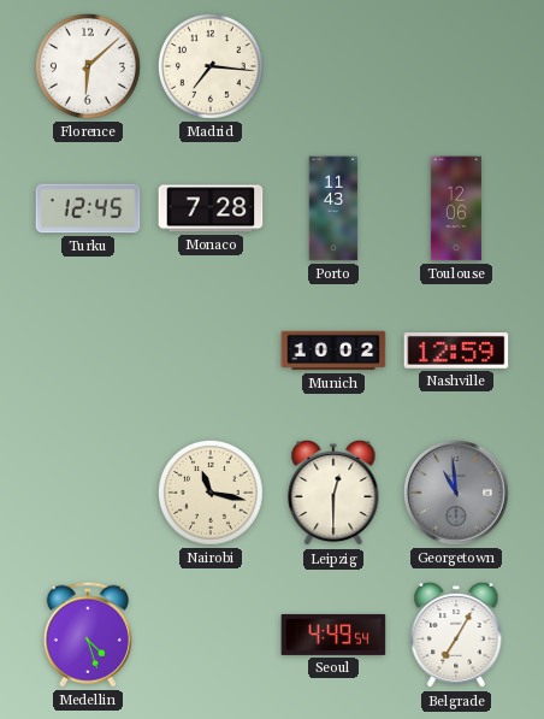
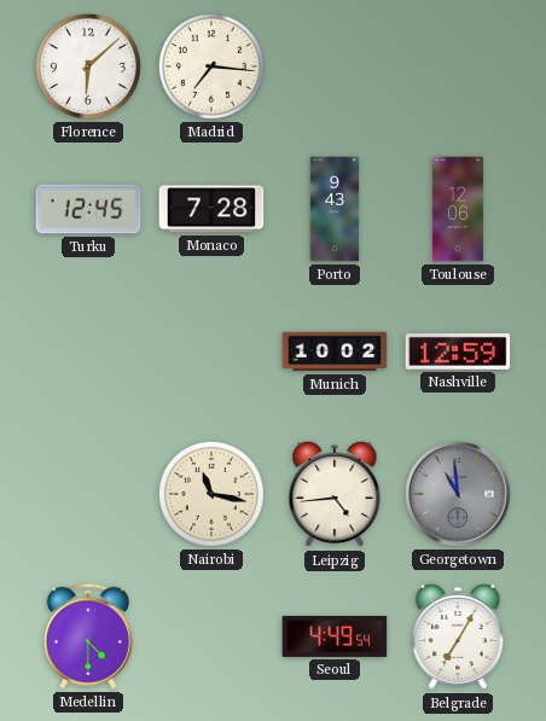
Porto: 11:43 -> 9:43 (335, 209)
Leipzig: 12:30 -> 4:44 (335, 494)
Medellin: 4:27 -> 4:30 (88, 636)
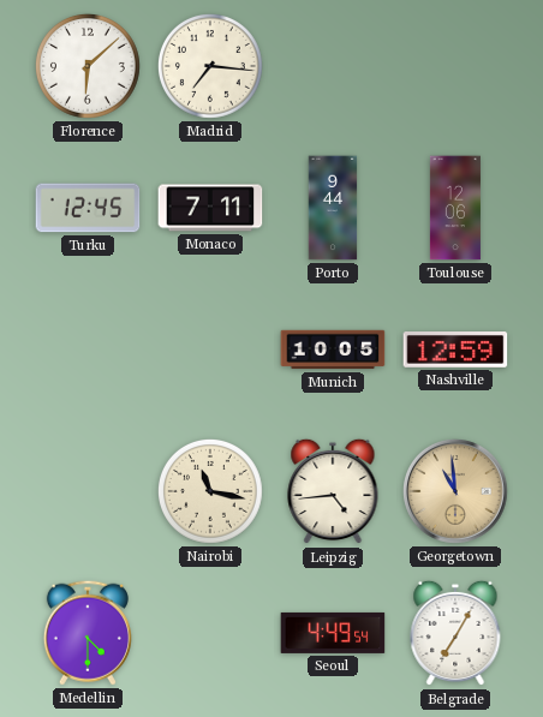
Monaco: 7:28 -> 7:11 (210, 208)
Porto: 9:43 -> 9:44 (333, 208)
Munich: 10:02 -> 10:05 (333, 349)
Georgetown dial: grey -> champagne (457, 492)
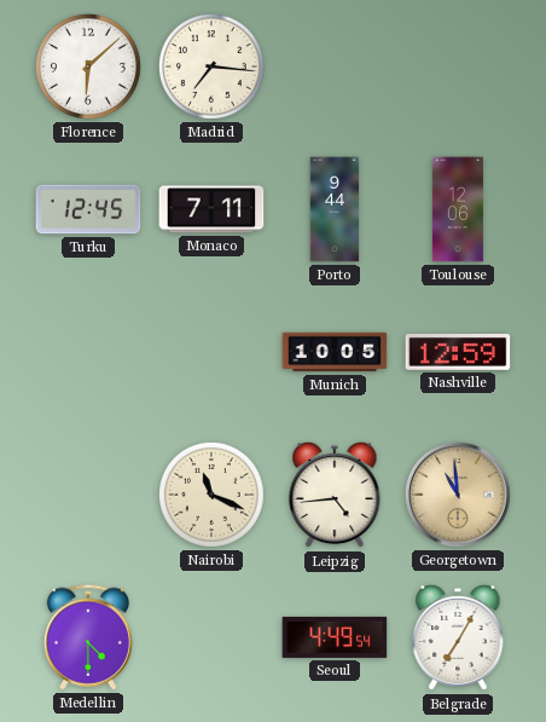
Nairobi: 11:17 -> 11:19 (211, 495)
